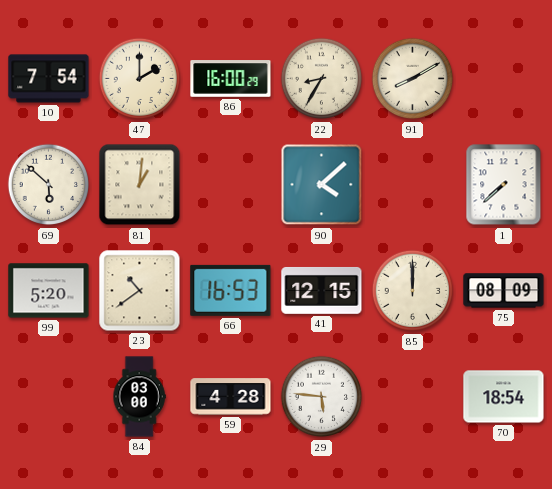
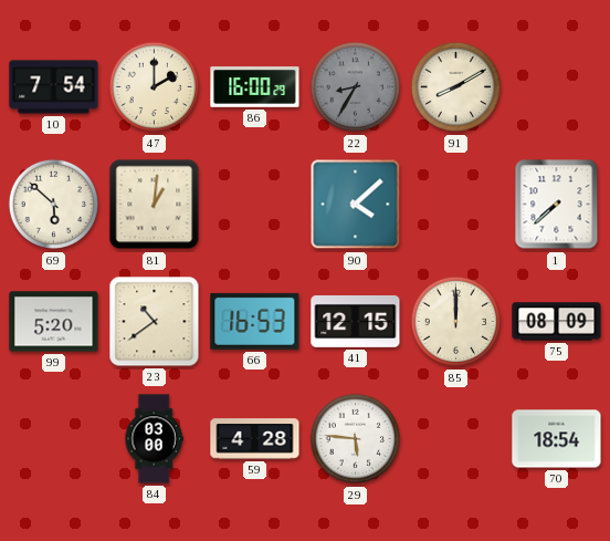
22 dial: cream -> grey (356, 87)
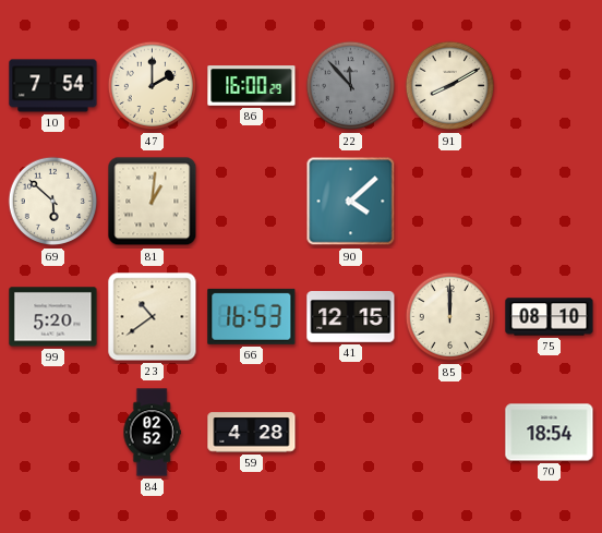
22: 8:35 -> 11:53 (351, 86)
1: 7:38 -> none (557, 205)
75: 08:09 -> 08:10 (550, 317)
84: 03:00 -> 02:52 (152, 433)
29: 5:46 -> none (356, 439)
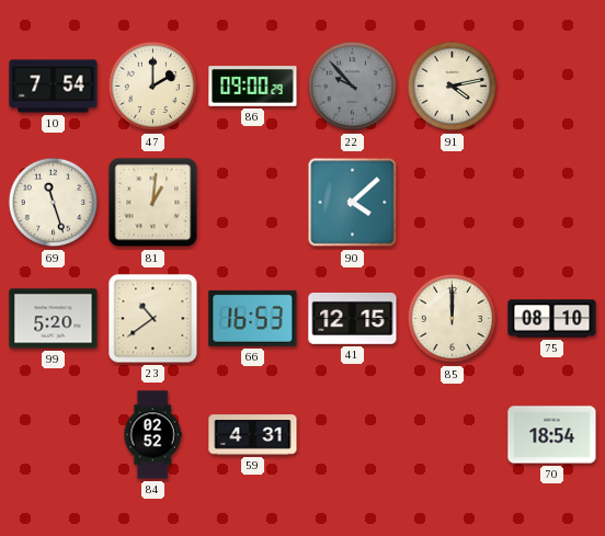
86: 16:00 -> 09:00 (253, 87)
22: 11:53 -> 9:53 (353, 87)
91: 8:10 -> 4:13 (453, 87)
69: 5:52 -> 11:27 (54, 203)
59: 4:28 -> 4:31 (253, 435)
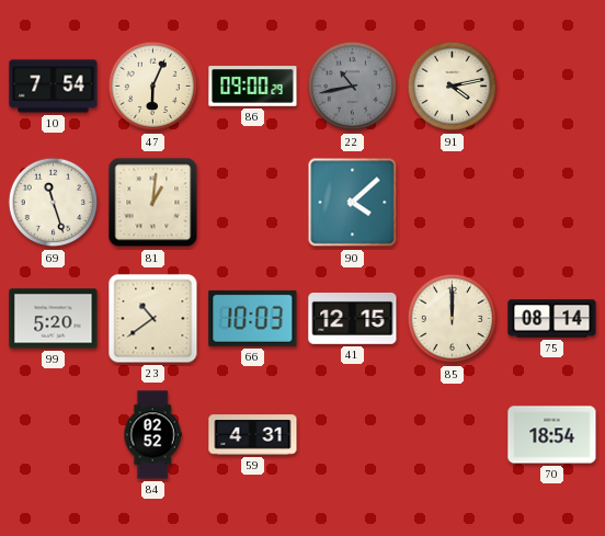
47: 2:00 -> 6:04 (153, 87)
22: 9:53 -> 10:43 (353, 87)
66: 16:53 -> 10:03 (253, 318)
75: 08:10 -> 08:14 (552, 319)
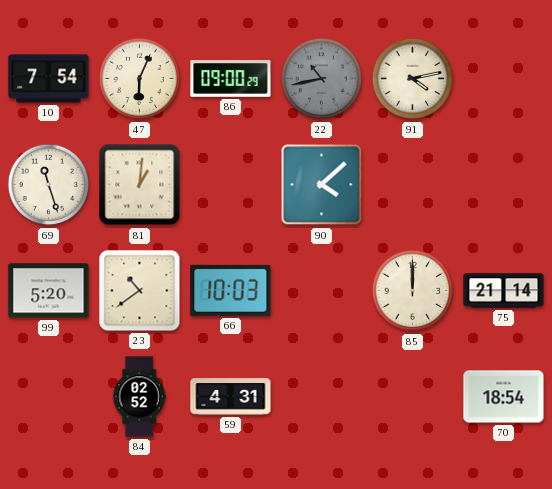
41: 12:15 -> none (353, 318)
75: 08:14 -> 21:14 (504, 291)
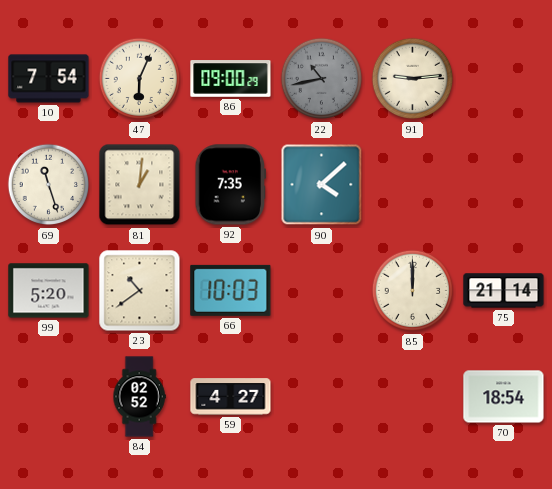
91: 4:13 -> 9:14 (413, 79)
92: none -> 7:35 (230, 185)
59: 4:31 -> 4:27 (231, 397)
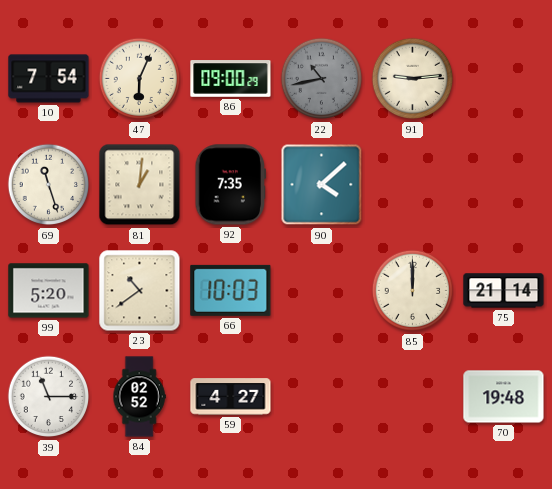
39: none -> 11:15 (49, 397)
70: 18:54 -> 19:48 (504, 397)
